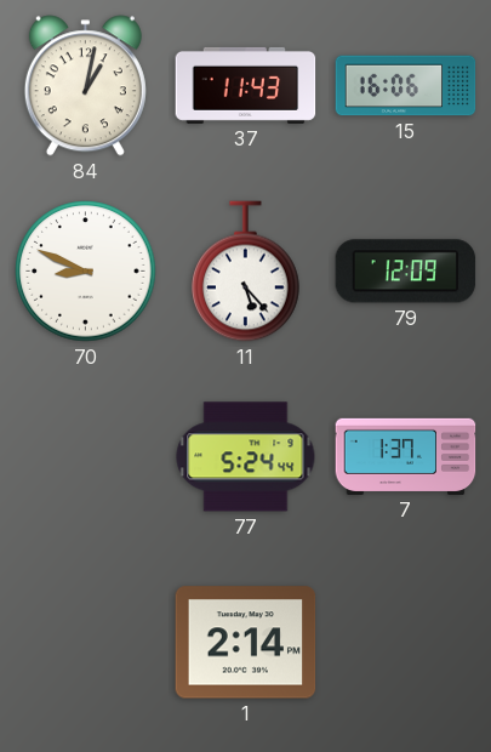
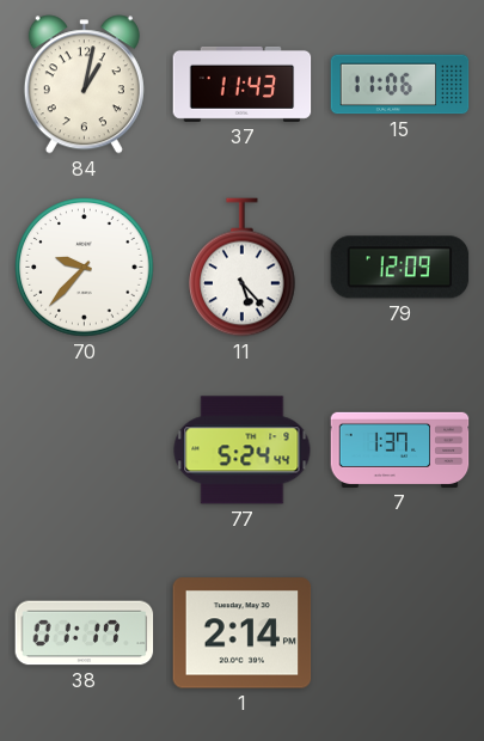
15: 16:06 -> 11:06 (400, 85)
70: 8:49 -> 9:37 (85, 268)
38: none -> 01:17 (85, 633)
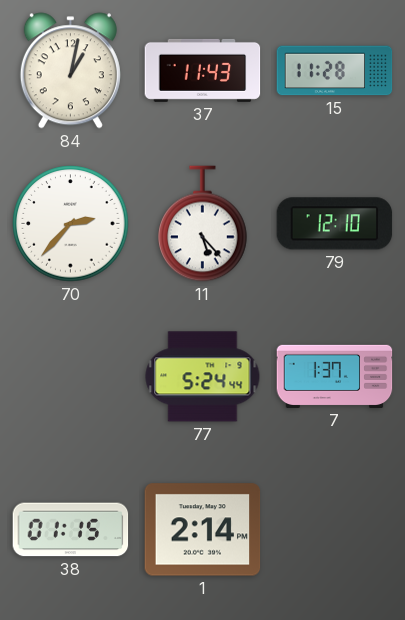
15: 11:06 -> 11:28 (335, 71)
70: 9:37 -> 2:37 (71, 224)
79: 12:09 -> 12:10 (335, 224)
38: 01:17 -> 01:15 (71, 530)
